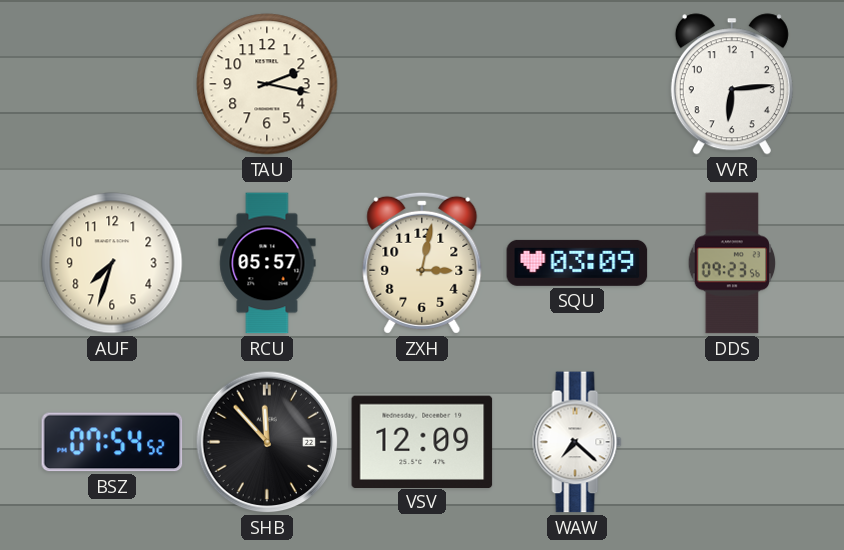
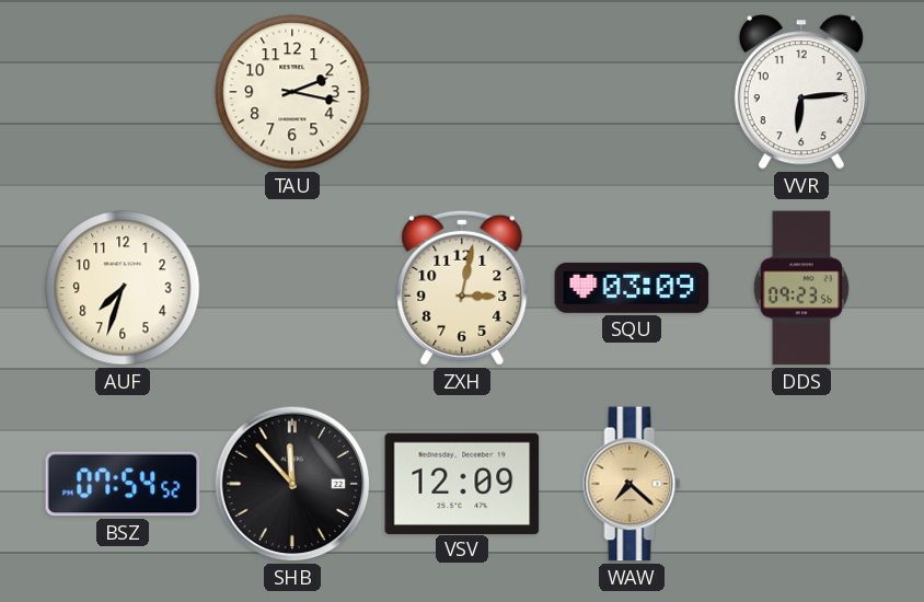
RCU: 05:57 -> none (267, 263)
WAW dial: white -> champagne (632, 484)
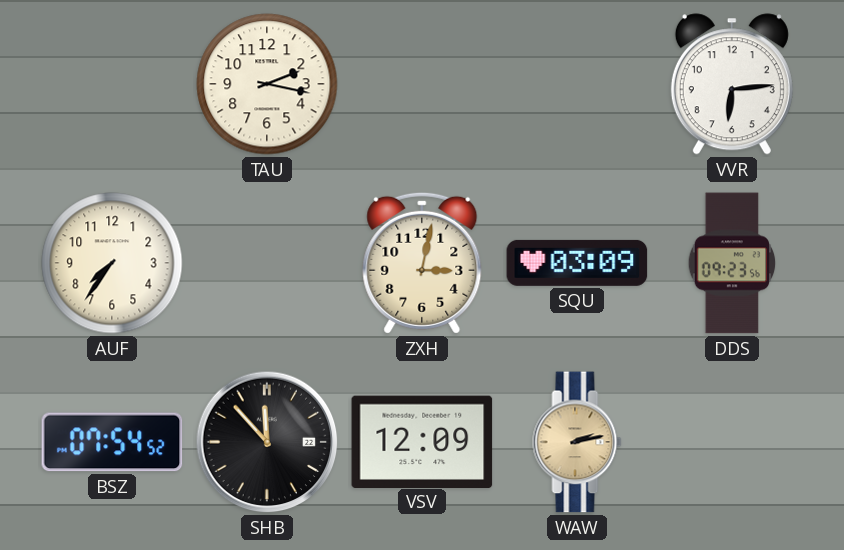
AUF: 7:33 -> 7:36 (112, 263)
WAW: 7:22 -> 2:13 (577, 442)
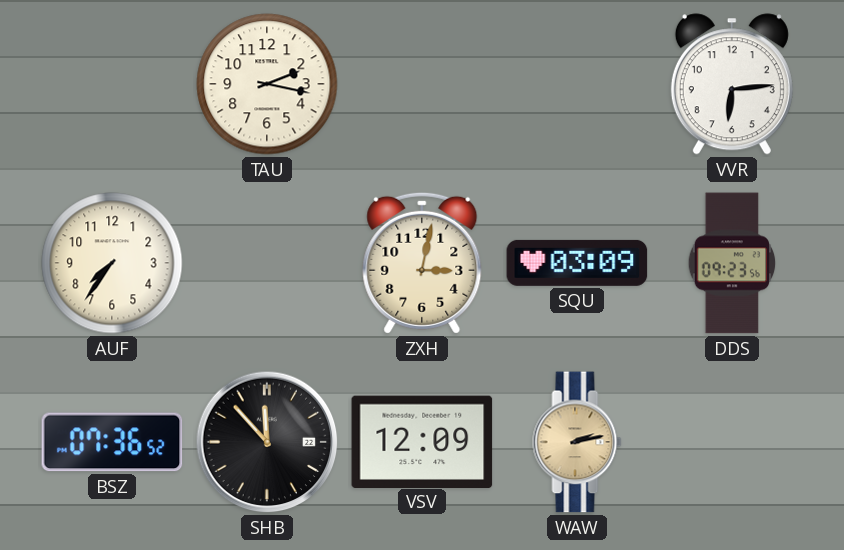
BSZ: 07:54 -> 07:36 (112, 442)
